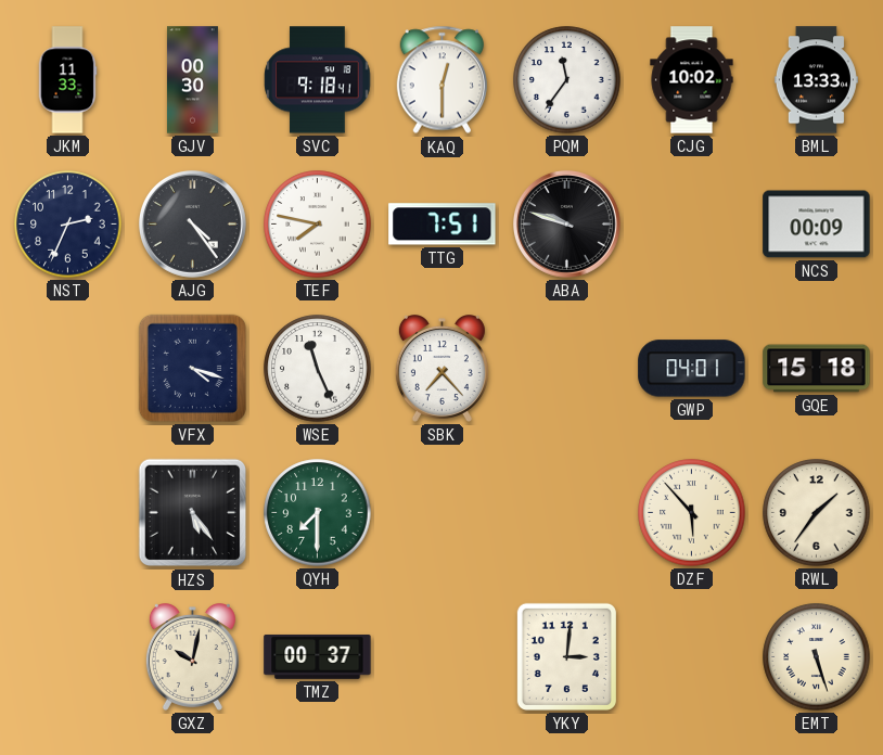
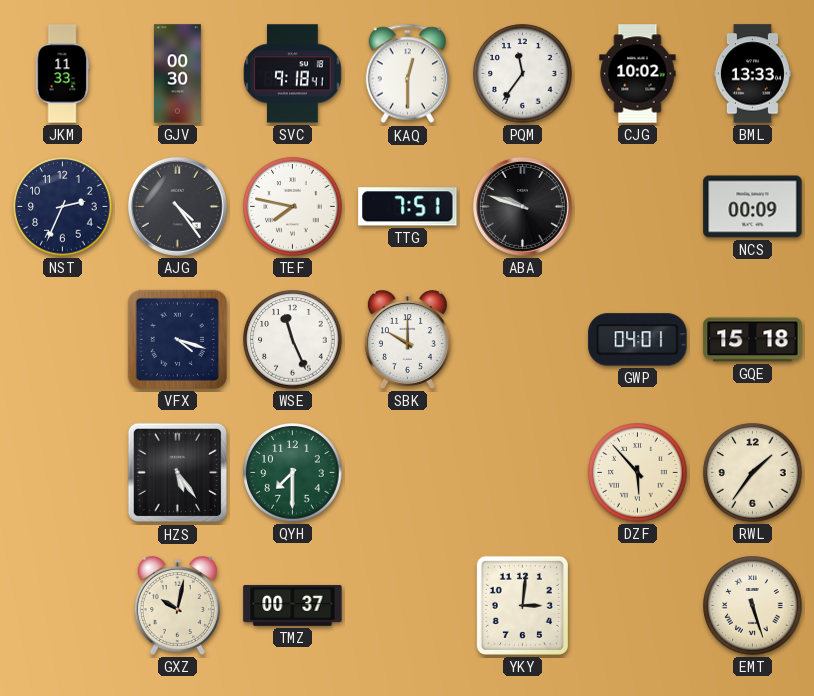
SBK: 7:23 -> 10:00 (407, 340)
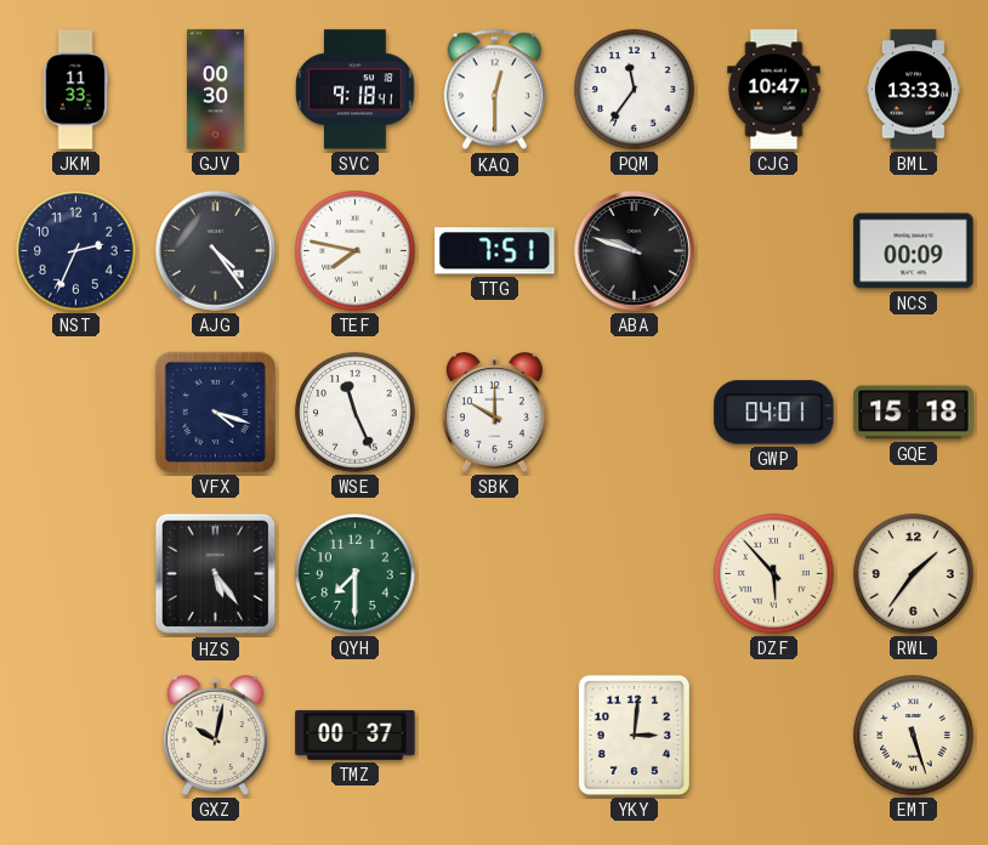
CJG: 10:02 -> 10:47 (774, 90)
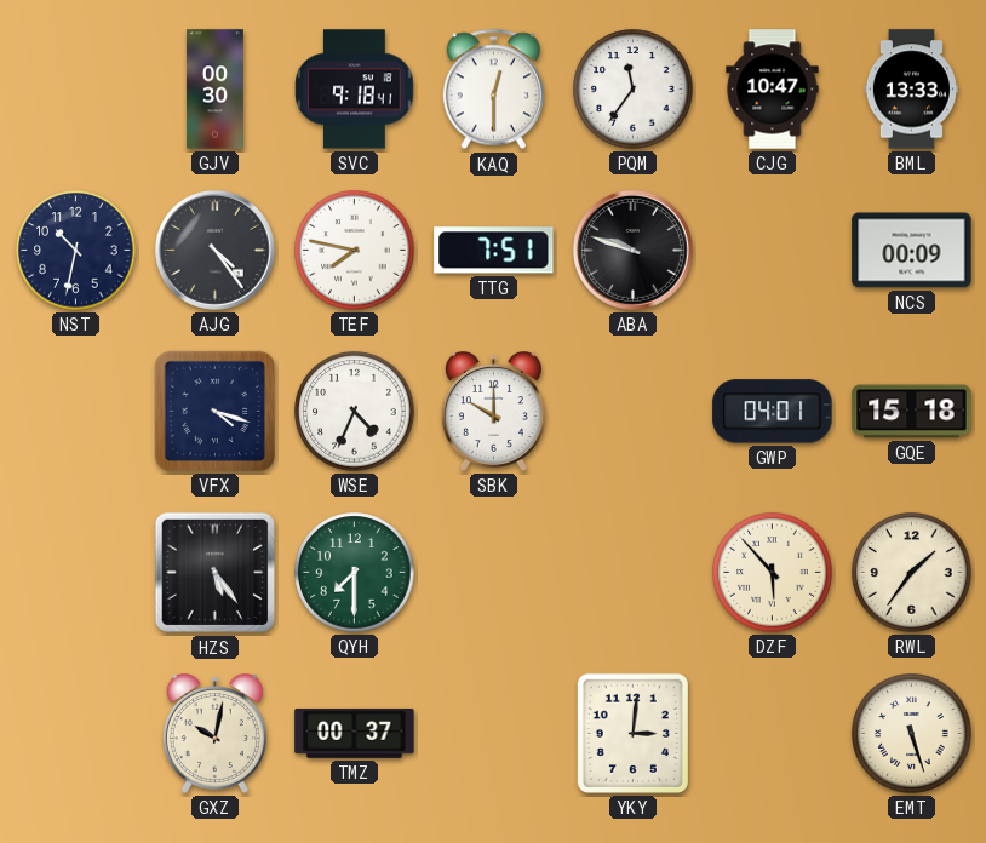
JKM: 11:33 -> none (75, 90)
NST: 2:34 -> 10:32 (76, 251)
WSE: 11:26 -> 4:34 (355, 412)
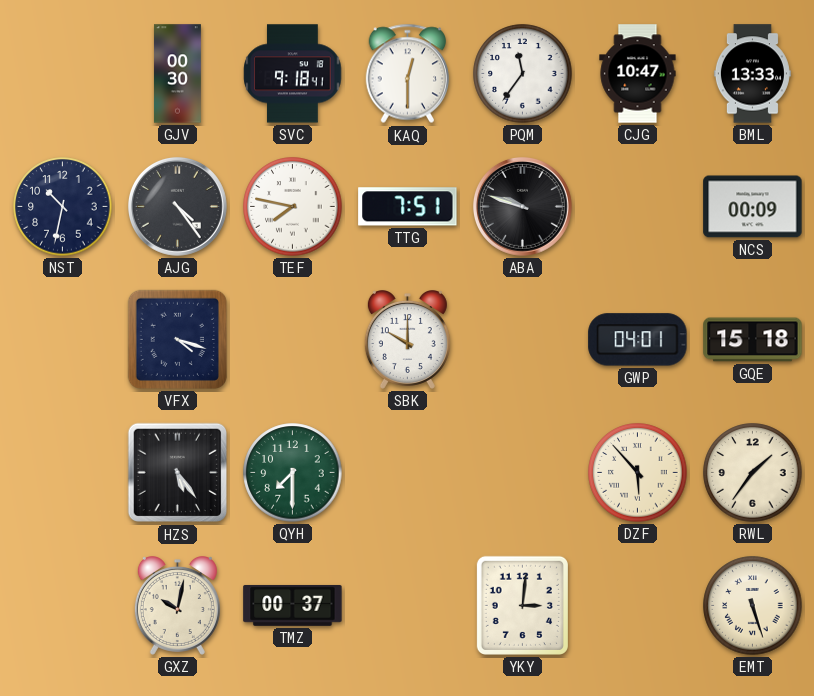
WSE: 4:34 -> none (355, 412)
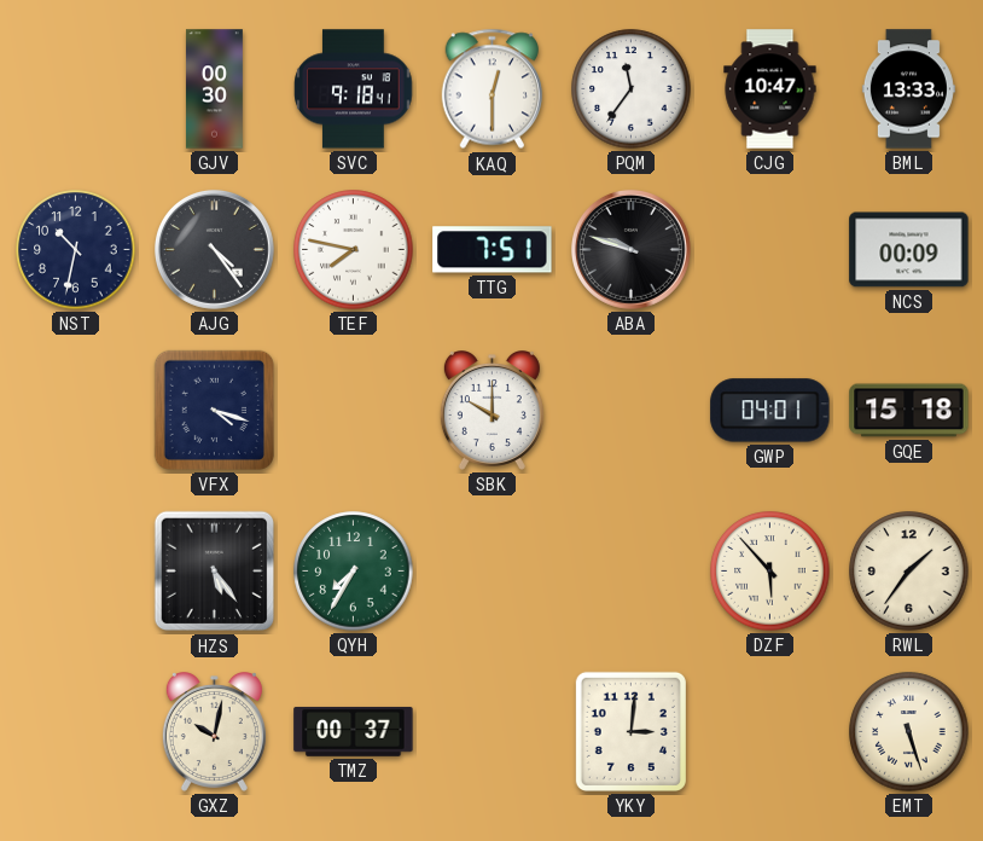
QYH: 7:30 -> 7:35 (354, 572)
